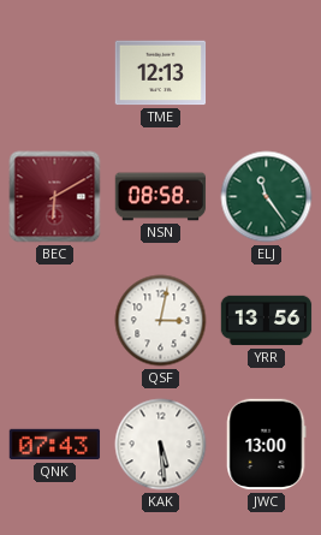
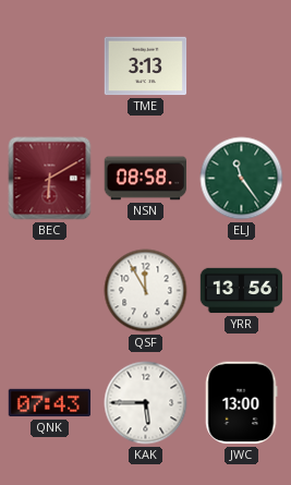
TME: 12:13 -> 3:13 (146, 66)
QSF: 3:02 -> 11:55 (146, 291)
KAK: 5:29 -> 5:45 (146, 403)
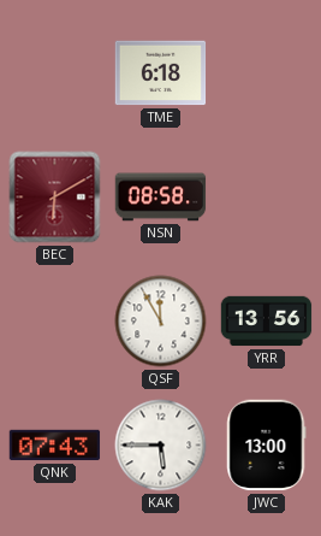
TME: 3:13 -> 6:18 (161, 73)
ELJ: 11:24 -> none (242, 179)
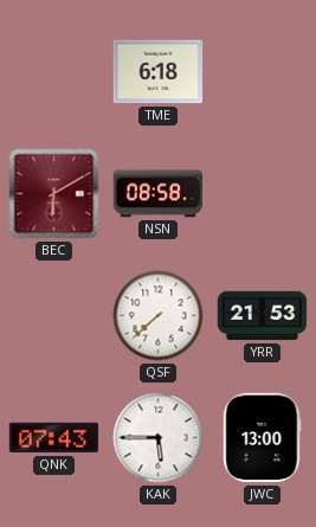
QSF: 11:55 -> 7:38 (159, 316)
YRR: 13:56 -> 21:53 (263, 316)
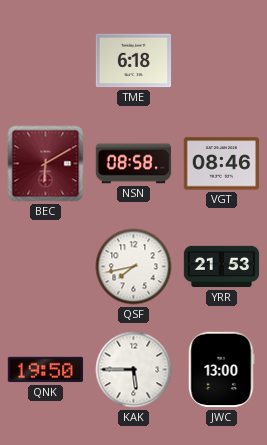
VGT: none -> 08:46 (222, 164)
QSF: 7:38 -> 7:43 (134, 267)
QNK: 07:43 -> 19:50 (46, 370)
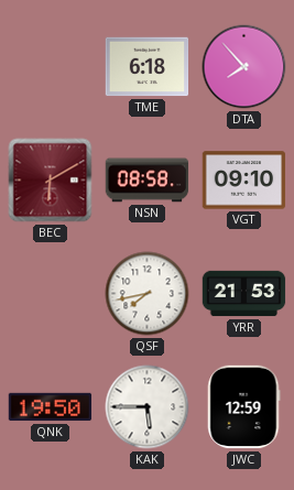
DTA: none -> 7:53 (244, 67)
VGT: 08:46 -> 09:10 (244, 181)
JWC: 13:00 -> 12:59 (244, 407)
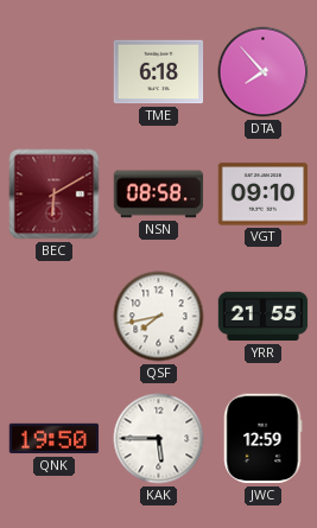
YRR: 21:53 -> 21:55 (264, 317)
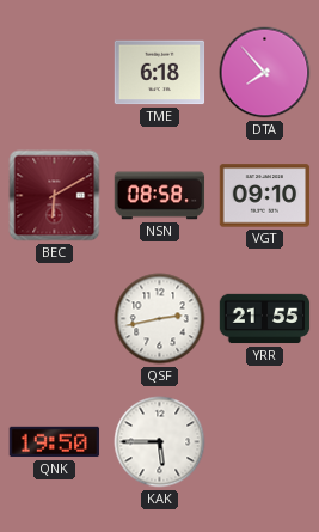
QSF: 7:43 -> 2:43 (160, 319)
JWC: 12:59 -> none (264, 439)
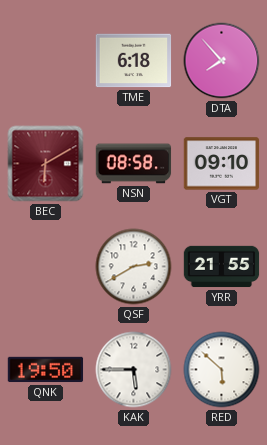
QSF: 2:43 -> 2:40 (134, 267)
RED: none -> 5:52 (222, 370)
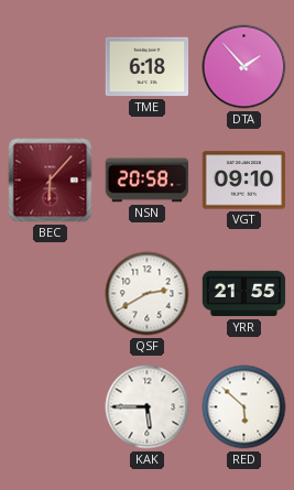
DTA: 7:53 -> 1:53 (244, 67)
BEC: 6:10 -> 6:07 (51, 181)
NSN: 08:58 -> 20:58 (148, 181)
QNK: 19:50 -> none (46, 370)
